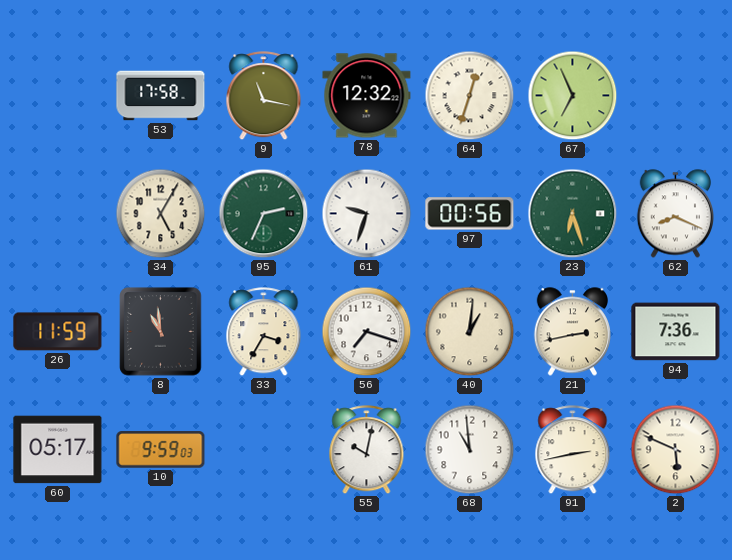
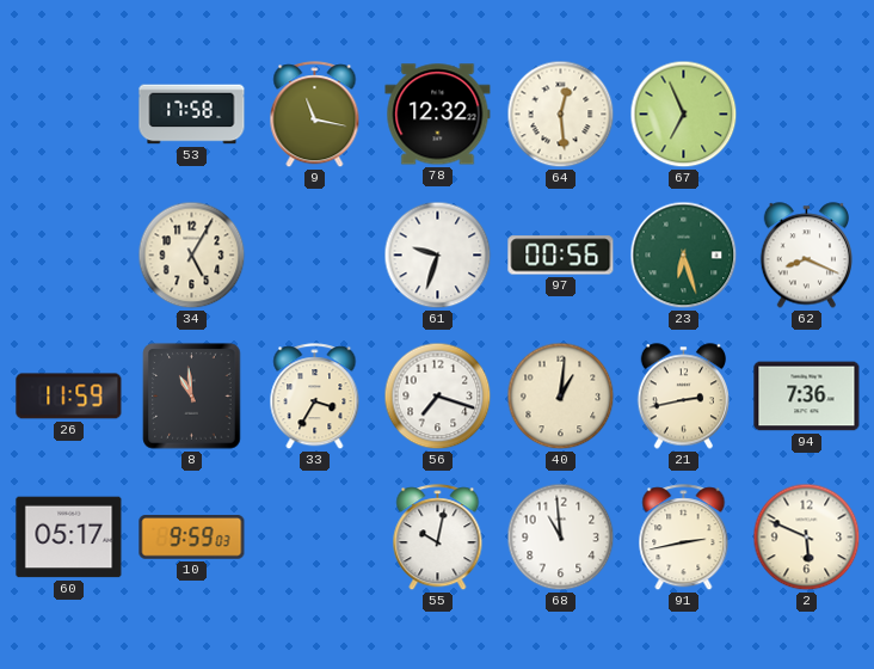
64: 12:33 -> 12:29 (561, 115)
95: 2:34 -> none (264, 214)
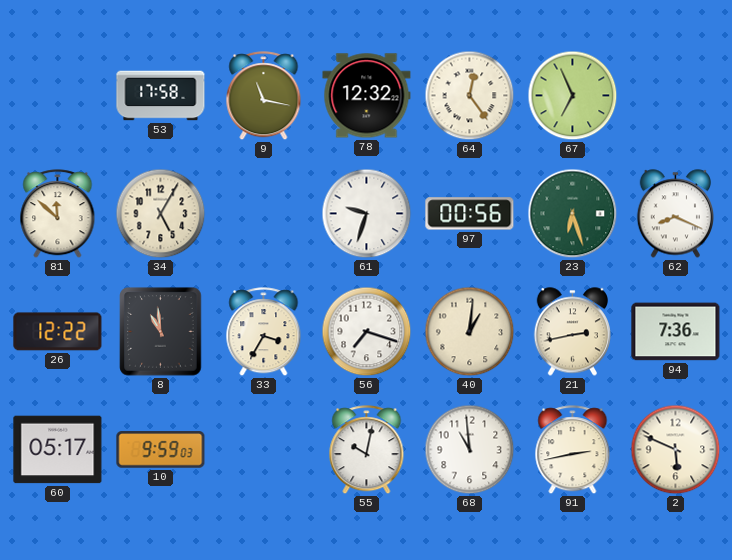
64: 12:29 -> 12:24 (470, 96)
81: none -> 11:52 (58, 214)
26: 11:59 -> 12:22 (58, 332)
